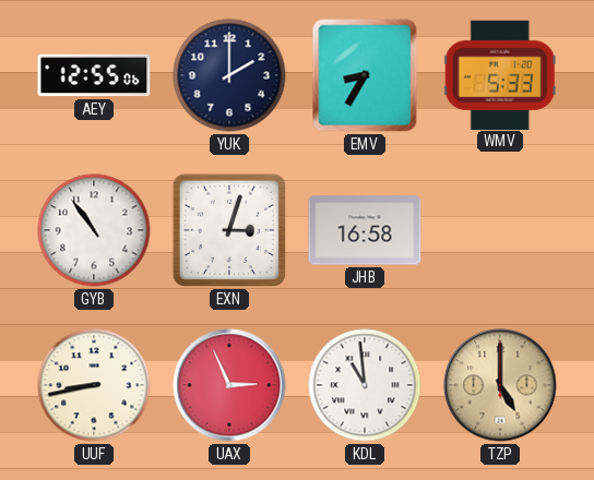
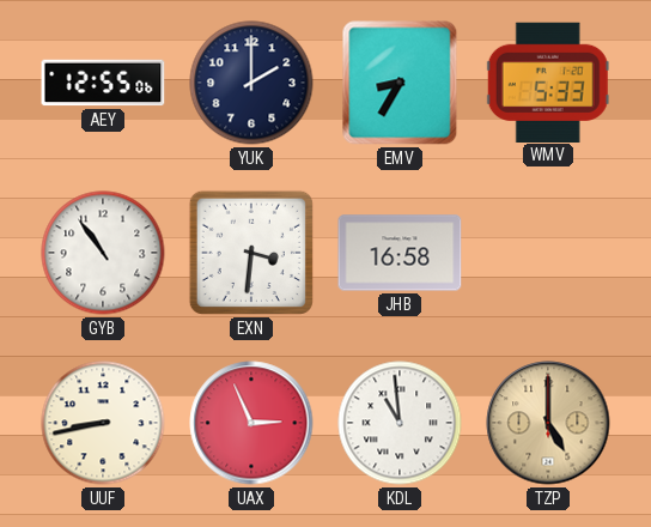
EXN: 3:03 -> 3:31 (251, 253)
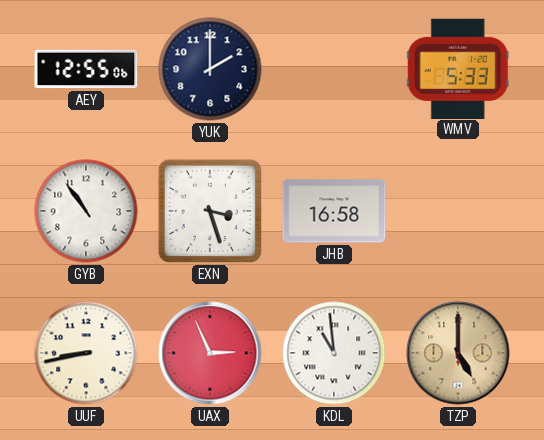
EMV: 8:35 -> none (400, 83)
EXN: 3:31 -> 3:27 (210, 211)
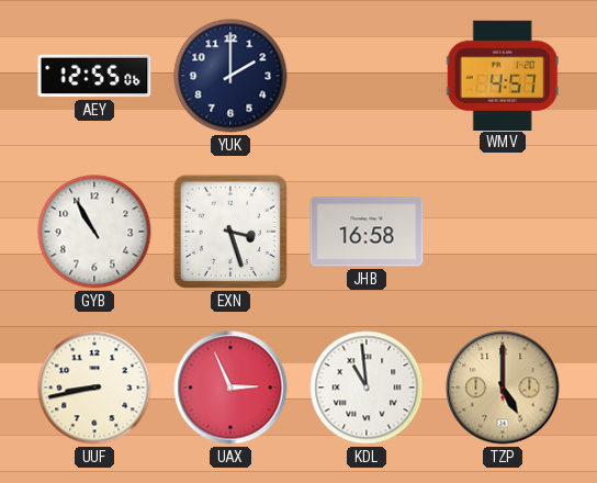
WMV: 5:33 -> 4:57 (503, 75)
GYB: 10:54 -> 10:55 (94, 232)
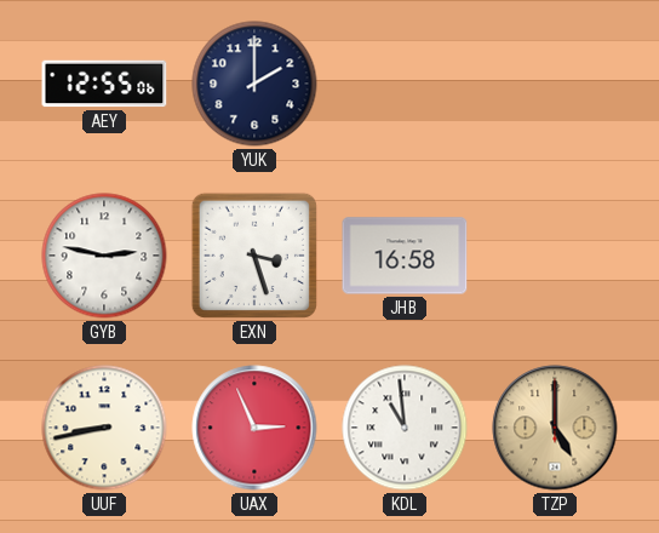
WMV: 4:57 -> none (503, 75)
GYB: 10:55 -> 2:47 (104, 256)
